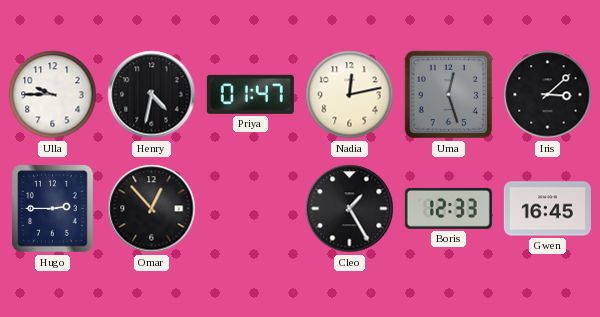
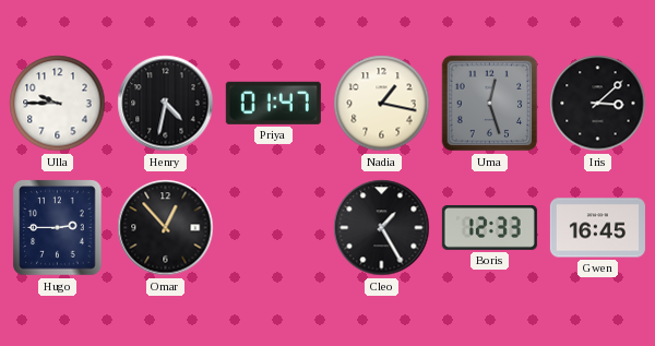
Nadia: 12:13 -> 1:17 (382, 104)
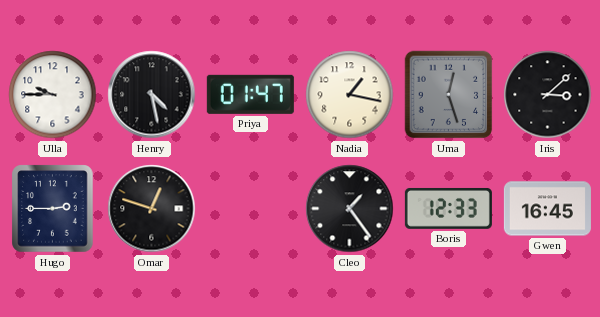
Henry: 4:32 -> 4:28 (152, 95)
Omar: 12:53 -> 12:48 (152, 209)
Cleo: 1:25 -> 1:24 (350, 209)
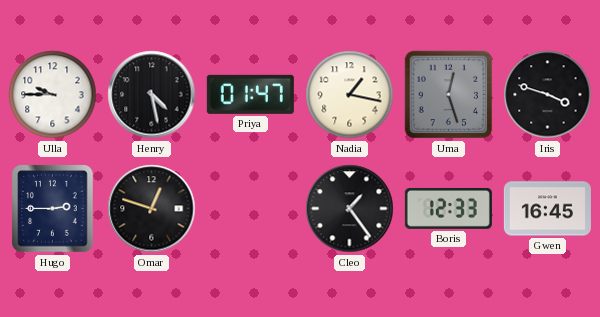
Iris: 3:08 -> 3:48 (548, 95)
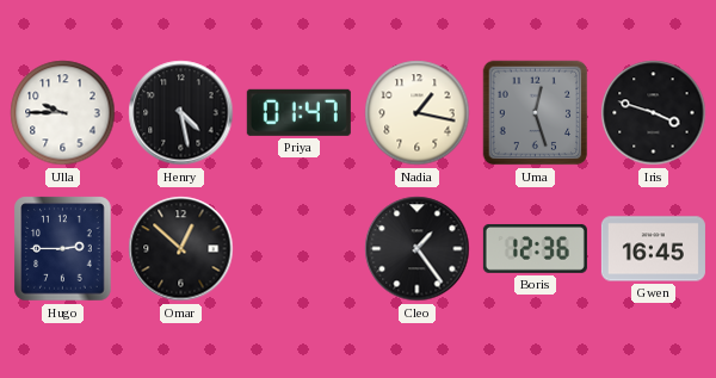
Omar: 12:48 -> 12:52 (181, 249)
Boris: 12:33 -> 12:36 (535, 248)
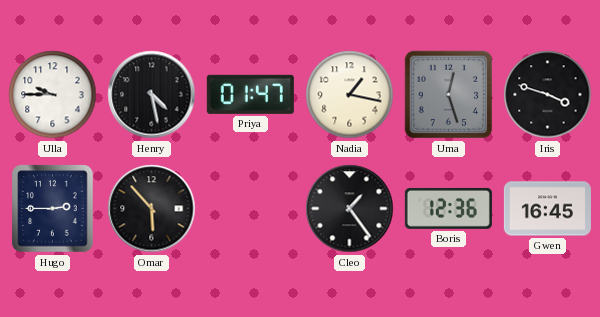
Omar: 12:52 -> 5:53 (152, 209)
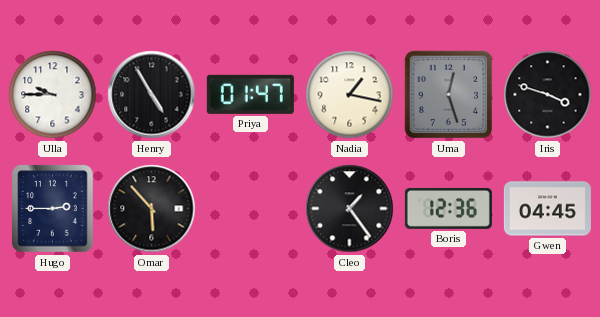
Henry: 4:28 -> 4:55 (152, 95)
Gwen: 16:45 -> 04:45 (547, 209)
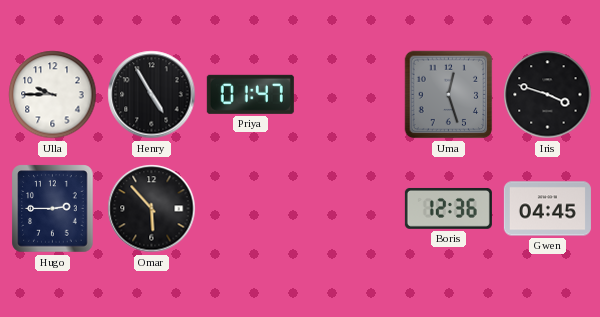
Nadia: 1:17 -> none (350, 95)
Cleo: 1:24 -> none (350, 209)
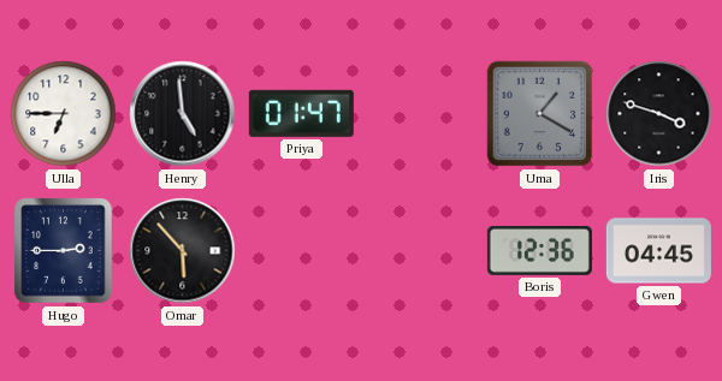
Ulla: 9:45 -> 6:45 (64, 114)
Henry: 4:55 -> 4:59 (183, 114)
Uma: 12:27 -> 1:20 (540, 114)
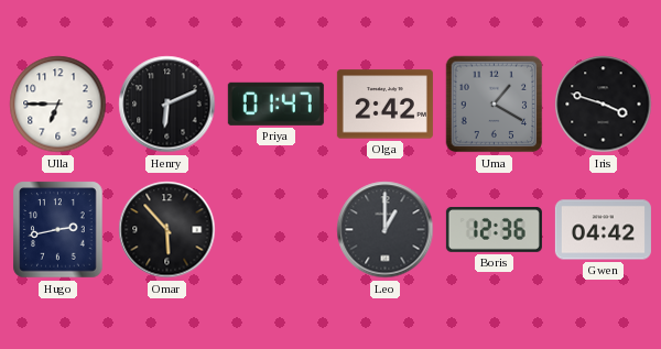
Henry: 4:59 -> 6:11 (167, 105)
Olga: none -> 2:42 (384, 105)
Hugo: 2:45 -> 2:43 (58, 230)
Leo: none -> 1:00 (386, 230)
Gwen: 04:45 -> 04:42 (603, 230)
